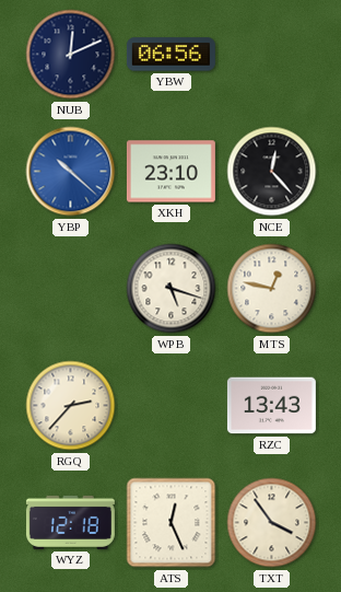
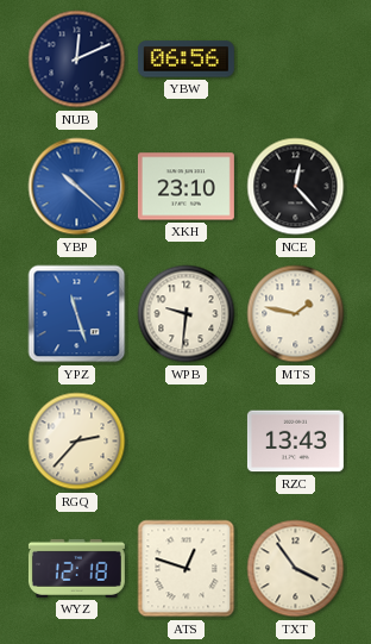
YPZ: none -> 11:27 (77, 314)
WPB: 5:18 -> 9:31 (187, 314)
MTS: 12:47 -> 1:47 (296, 314)
ATS: 12:26 -> 12:48 (187, 569)
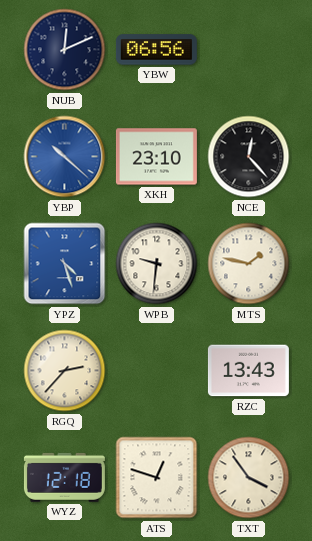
YPZ: 11:27 -> 4:27 (65, 264)
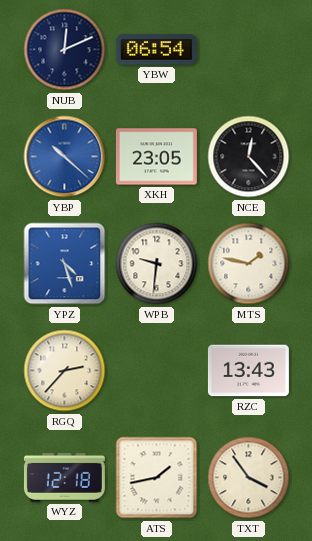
YBW: 06:56 -> 06:54 (156, 50)
XKH: 23:10 -> 23:05 (156, 157)
ATS: 12:48 -> 1:43 (157, 478)
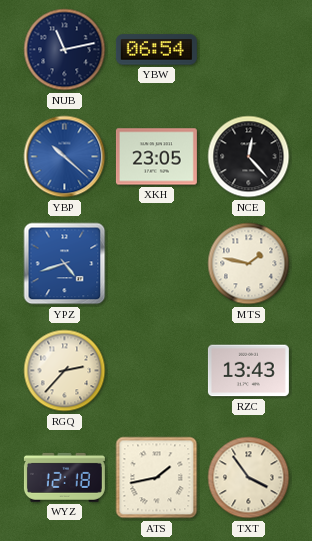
NUB: 12:11 -> 11:13 (65, 50)
YPZ: 4:27 -> 4:42 (65, 264)
WPB: 9:31 -> none (157, 264)
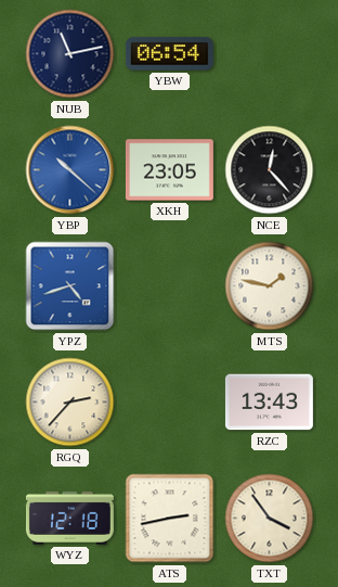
ATS: 1:43 -> 2:43 (170, 519)
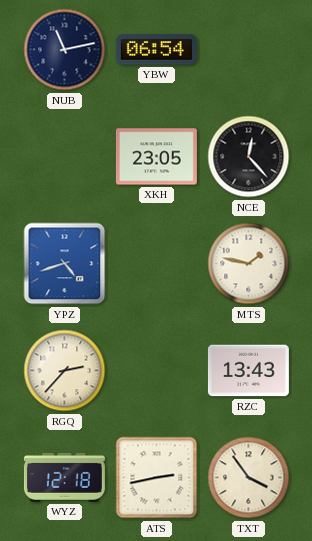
YBP: 10:22 -> none (70, 170)
